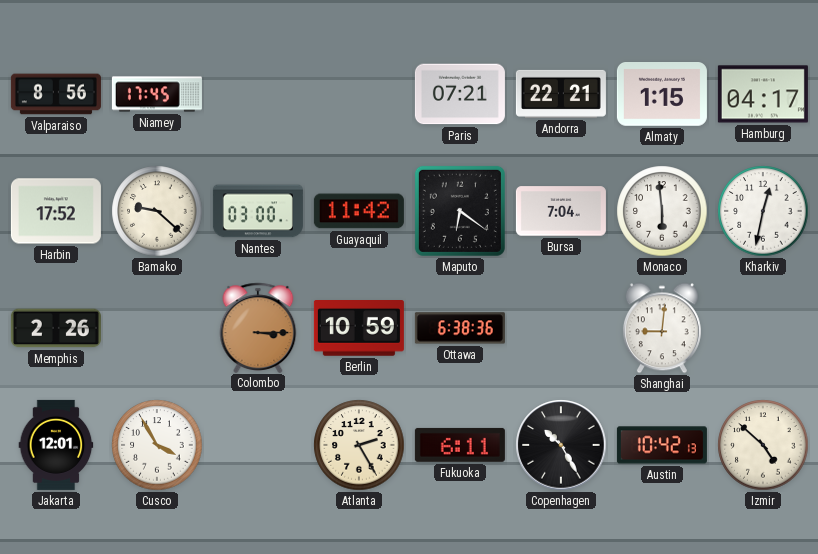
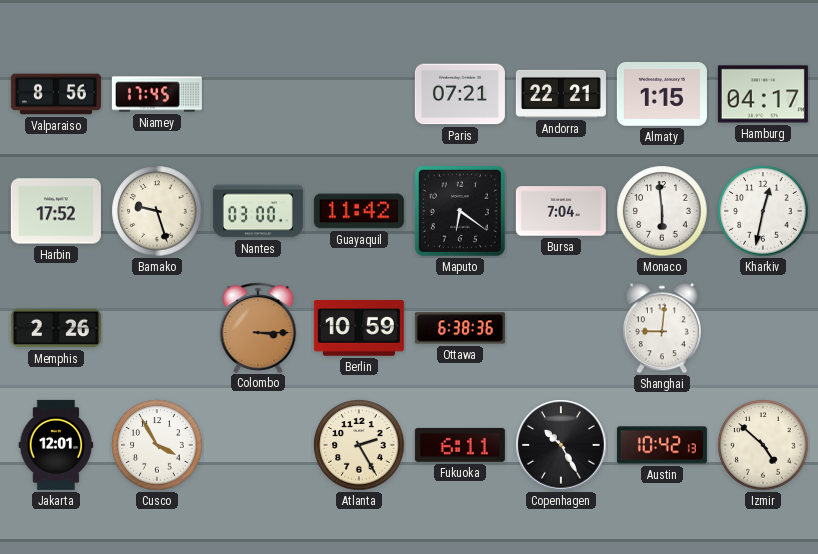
Bamako: 9:22 -> 9:27 (157, 211)
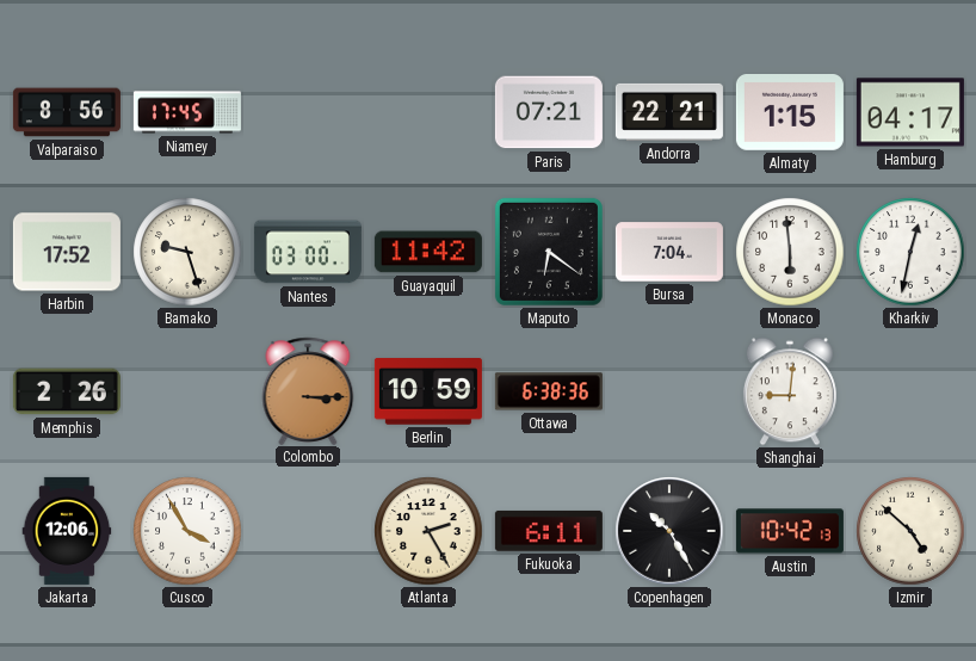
Jakarta: 12:01 -> 12:06 (67, 531)
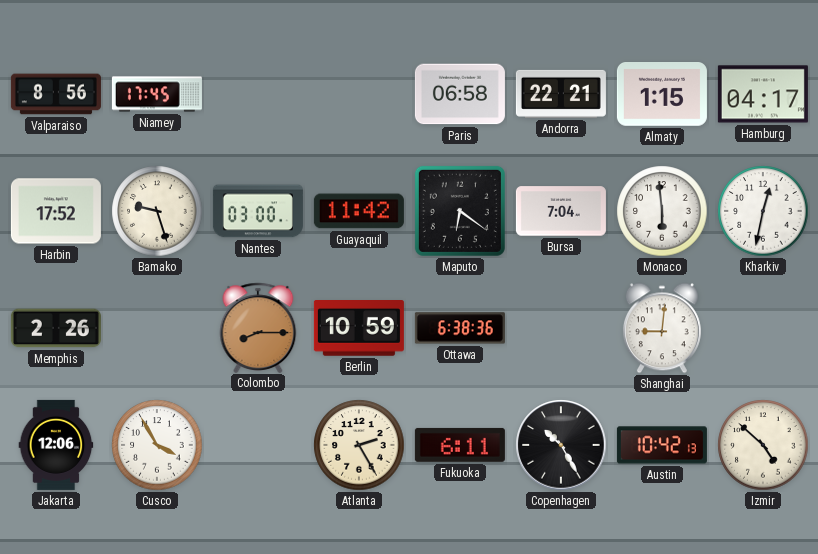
Paris: 07:21 -> 06:58 (460, 94)
Colombo: 3:15 -> 8:15 (258, 327)
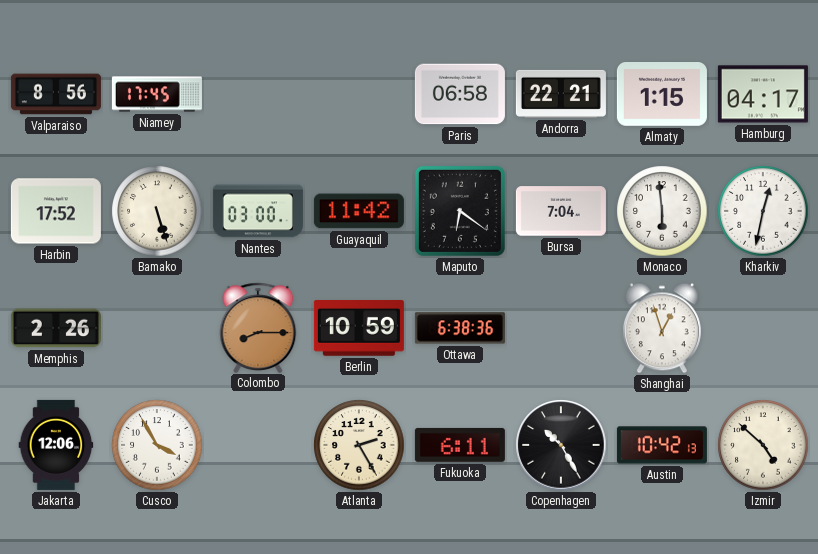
Bamako: 9:27 -> 5:27 (157, 211)
Shanghai: 9:01 -> 12:57 (662, 328)
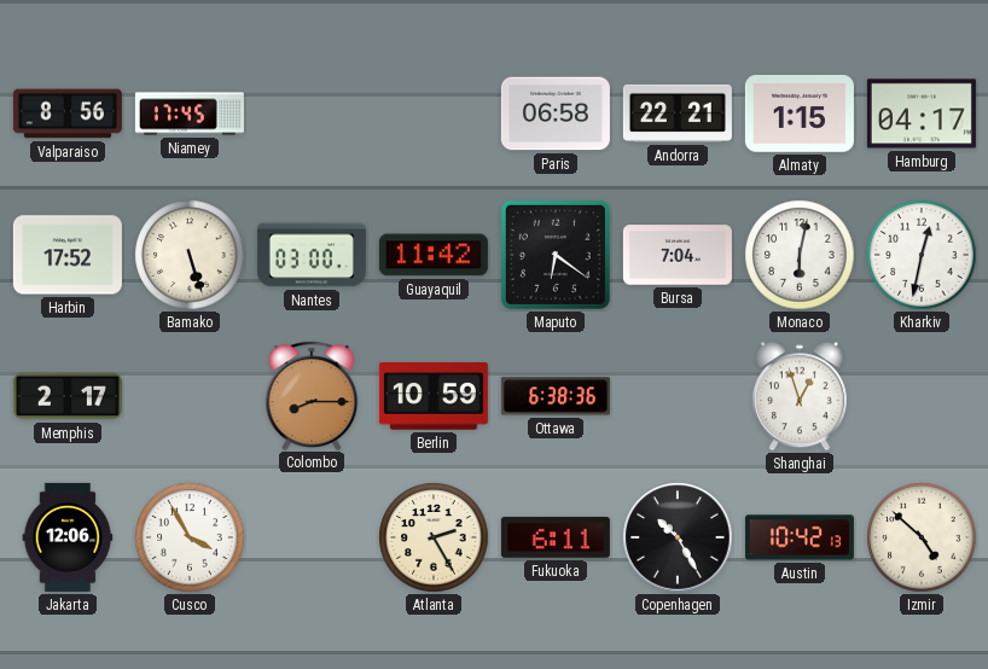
Monaco: 5:59 -> 6:02 (800, 255)
Memphis: 2:26 -> 2:17 (68, 396)
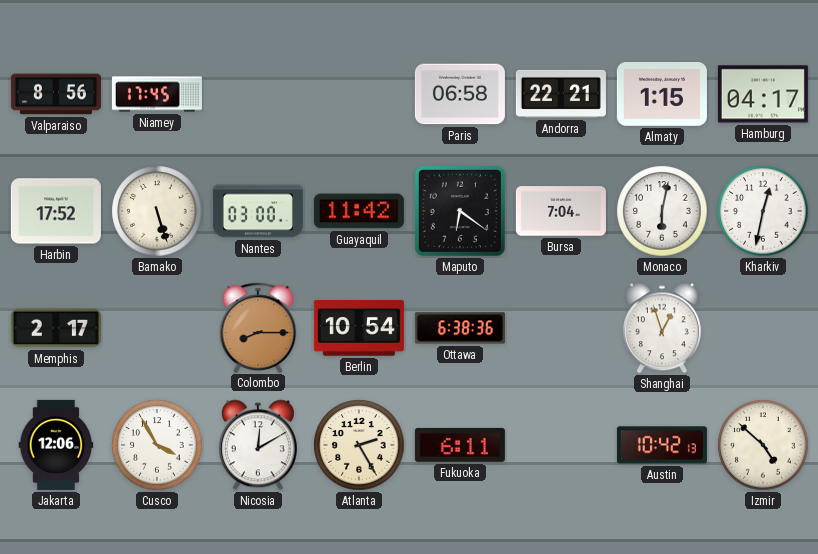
Berlin: 10:59 -> 10:54 (359, 329)
Nicosia: none -> 12:10 (258, 445)
Copenhagen: 10:25 -> none (678, 537)
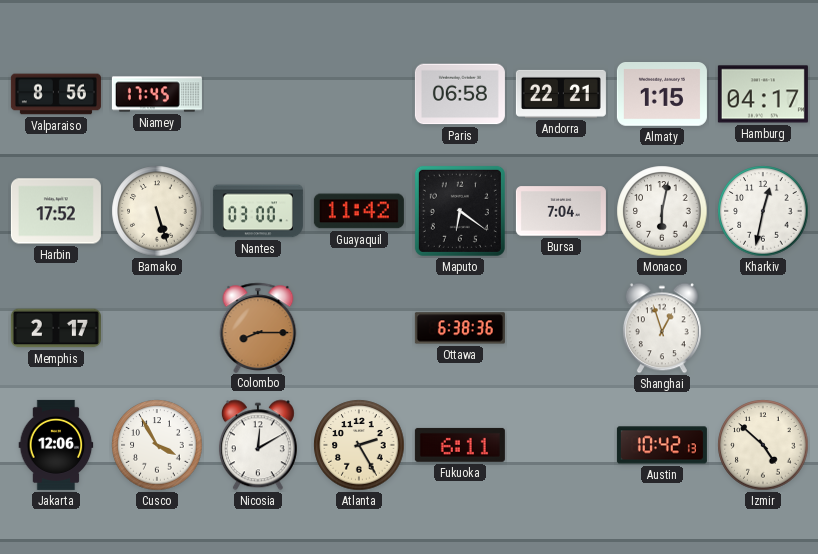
Berlin: 10:54 -> none (359, 329)
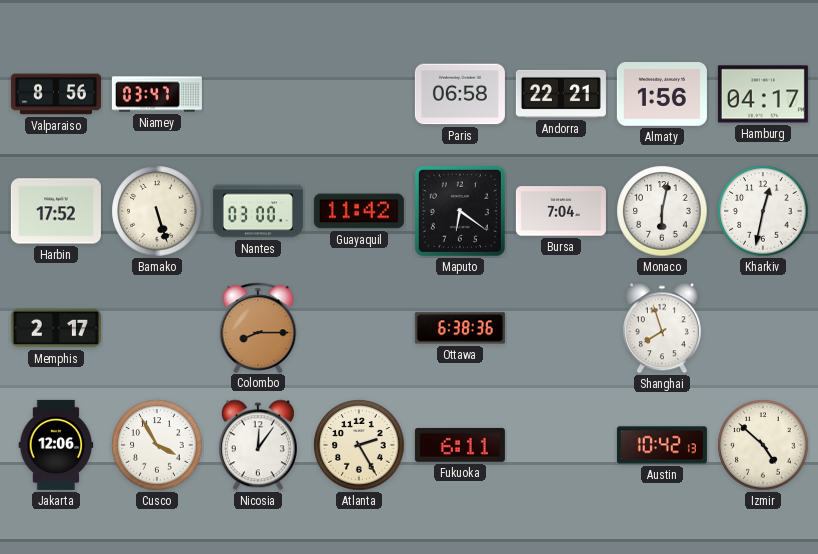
Niamey: 17:45 -> 03:47 (157, 94)
Almaty: 1:15 -> 1:56 (662, 94)
Shanghai: 12:57 -> 7:57 (662, 328)
Nicosia: 12:10 -> 12:06 (258, 445)
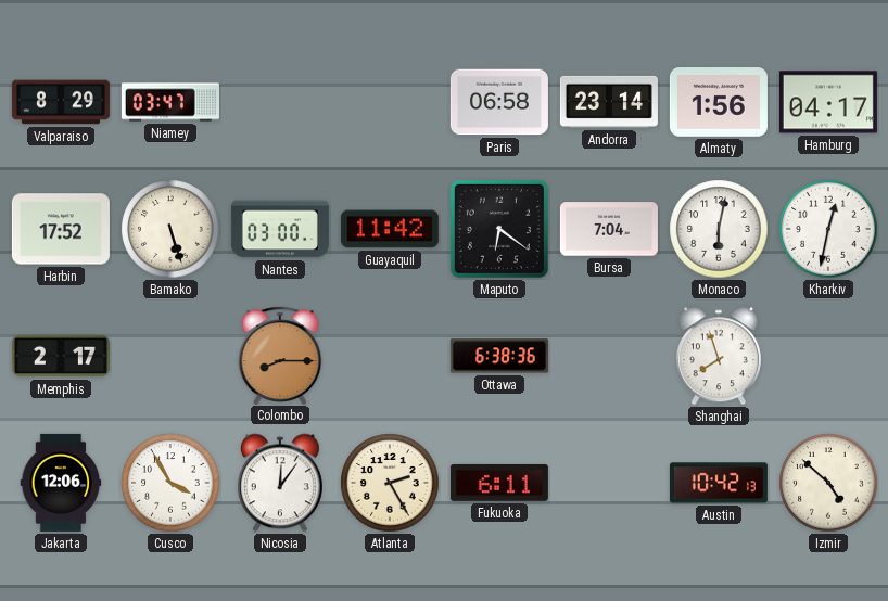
Valparaiso: 8:56 -> 8:29 (61, 102)
Andorra: 22:21 -> 23:14 (609, 102)
